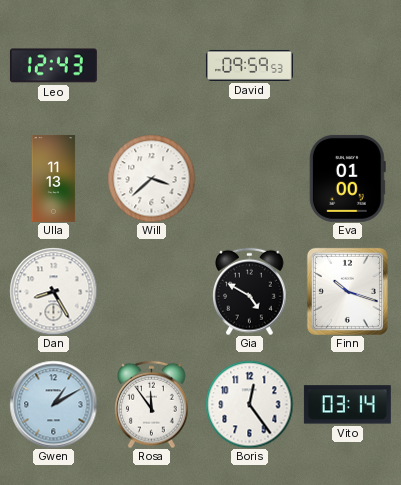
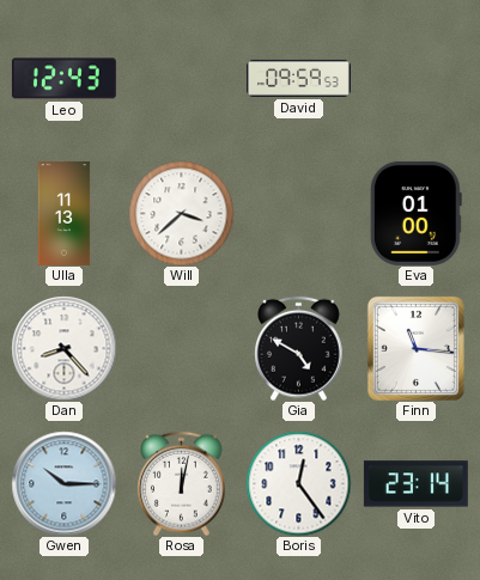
Dan: 8:25 -> 8:23 (63, 348)
Finn: 10:18 -> 11:16 (415, 348)
Gwen: 1:10 -> 10:15 (63, 483)
Rosa: 11:54 -> 12:02 (182, 483)
Vito: 03:14 -> 23:14 (415, 484)
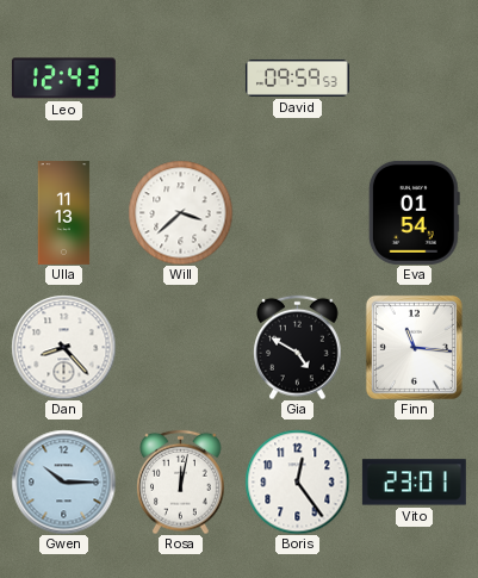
Eva: 01:00 -> 01:54 (414, 212)
Vito: 23:14 -> 23:01 (414, 483)
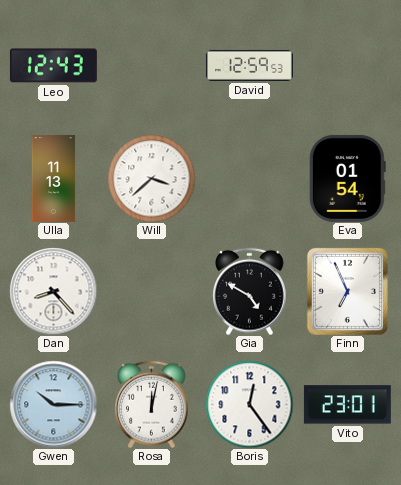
David: 09:59 -> 12:59 (249, 65)
Finn: 11:16 -> 6:56 (347, 291)
